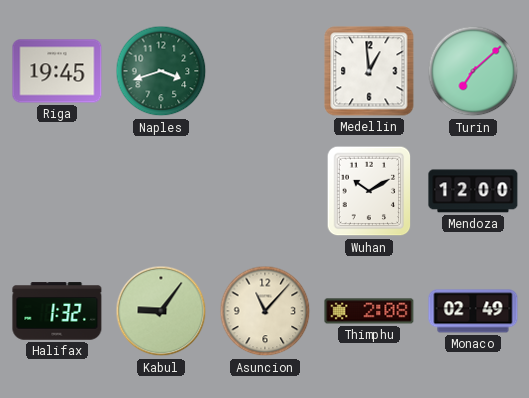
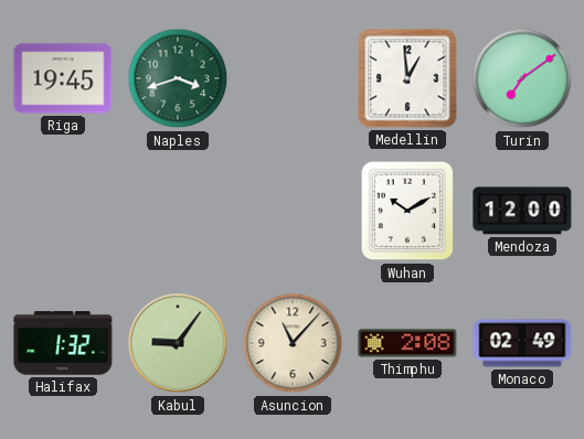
Turin: 7:08 -> 7:09 (522, 78)
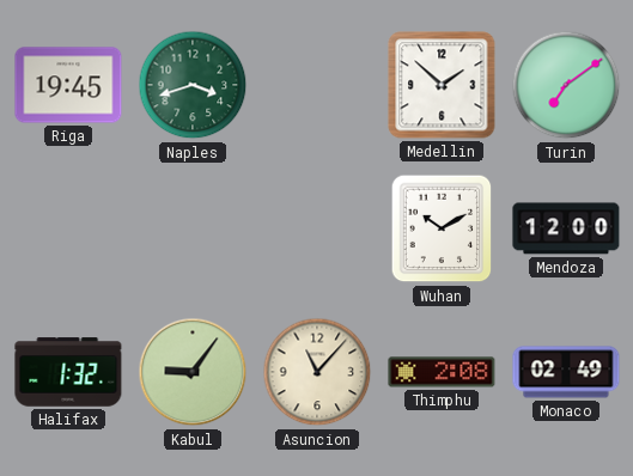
Medellin: 12:59 -> 1:52 (442, 85)
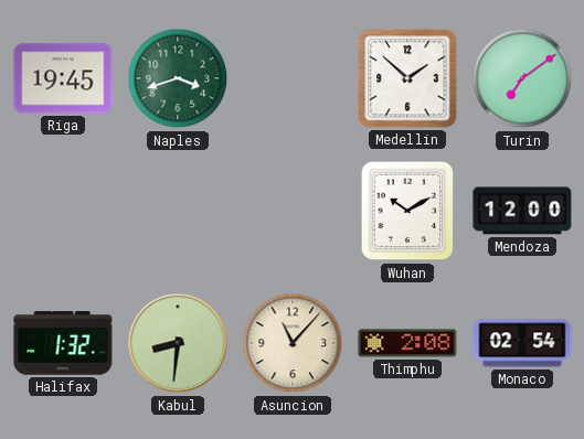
Kabul: 9:06 -> 8:31 (178, 343)
Monaco: 02:49 -> 02:54 (522, 343)
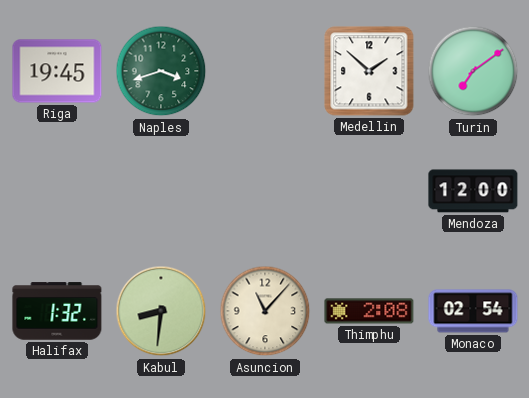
Wuhan: 10:10 -> none (407, 211)
